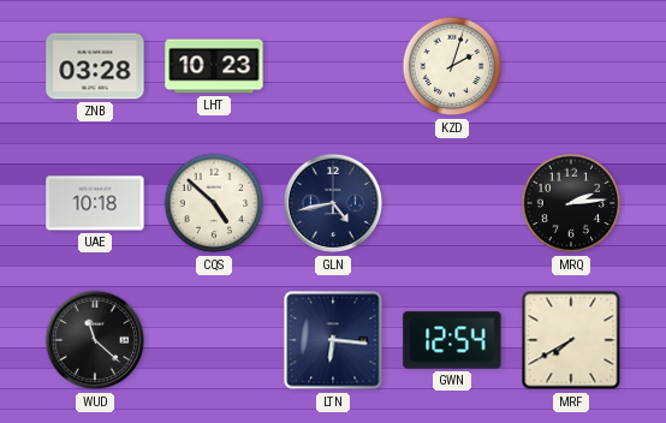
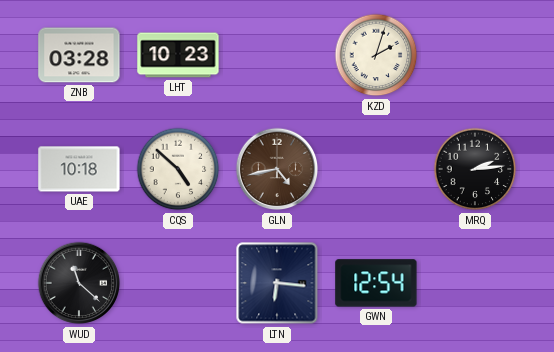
GLN dial: navy -> brown (277, 169)
MRF: 7:40 -> none (571, 340)
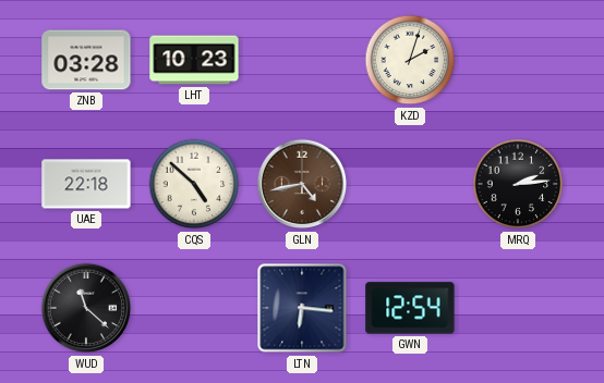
UAE: 10:18 -> 22:18 (86, 184)
